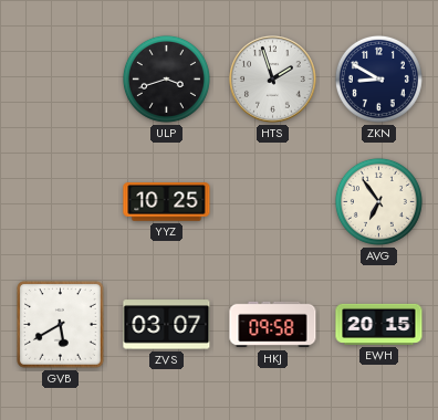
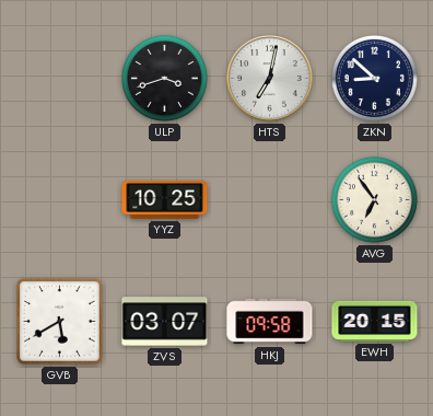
HTS: 1:57 -> 7:02 (270, 79)
ZKN: 8:50 -> 8:52 (374, 78)
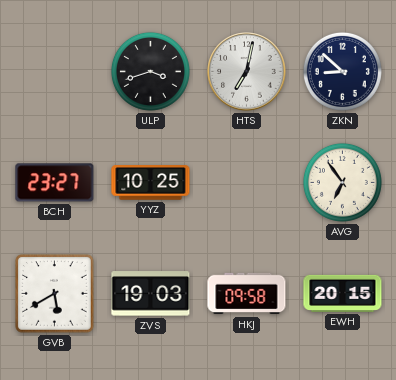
BCH: none -> 23:27 (55, 183)
ZVS: 03:07 -> 19:03 (151, 294)
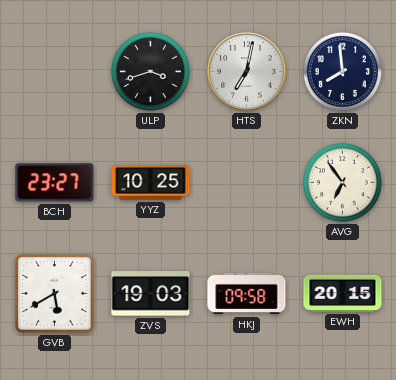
ZKN: 8:52 -> 7:59 (342, 71)
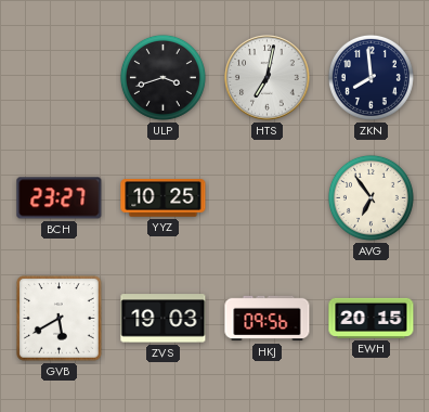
HKJ: 09:58 -> 09:56 (268, 319)
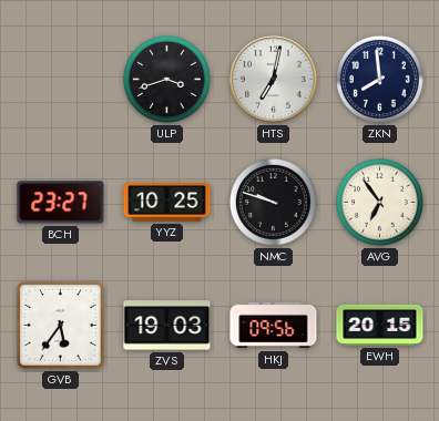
NMC: none -> 9:48 (273, 202)
GVB: 5:40 -> 5:36 (61, 326)
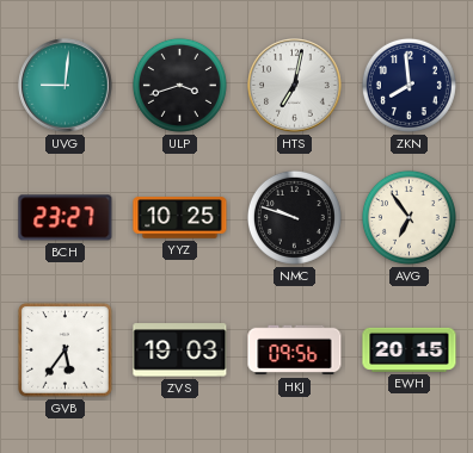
UVG: none -> 9:01 (66, 86)
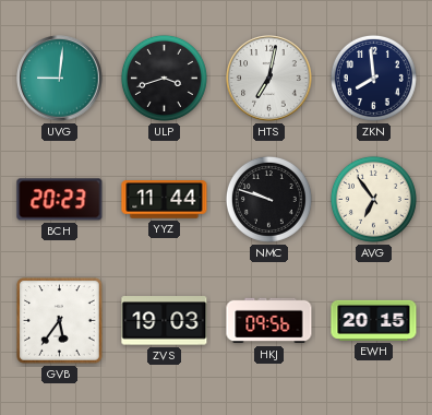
BCH: 23:27 -> 20:23 (60, 200)
YYZ: 10:25 -> 11:44 (165, 200)
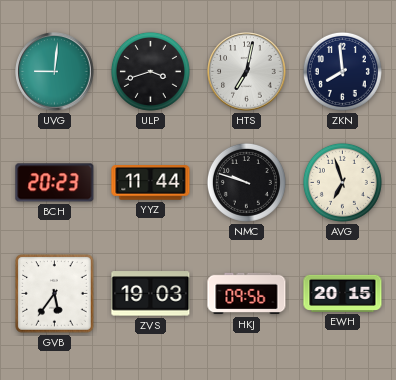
AVG: 6:54 -> 6:57 (342, 182)
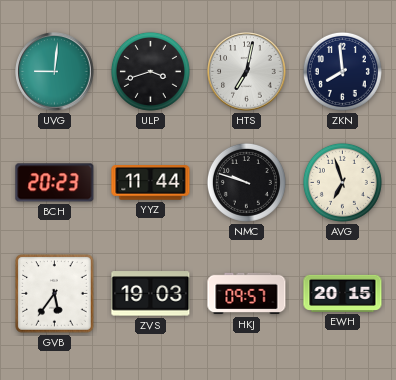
HKJ: 09:56 -> 09:57 (247, 294)
